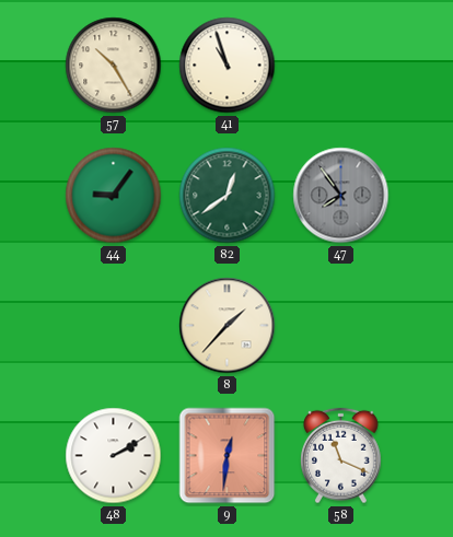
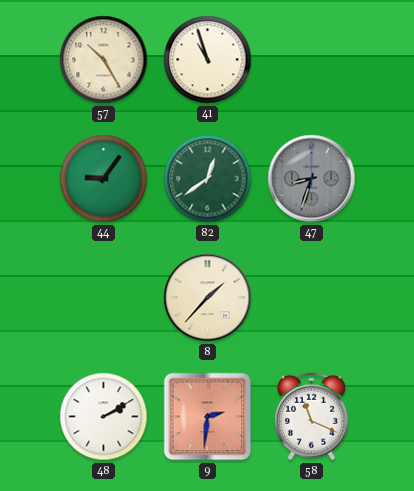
47: 7:54 -> 8:33 (312, 179)
9: 12:31 -> 2:31 (208, 417)
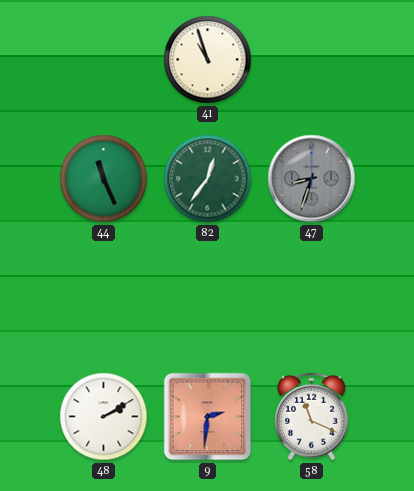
57: 10:25 -> none (104, 60)
44: 9:06 -> 11:26 (104, 179)
82: 12:39 -> 12:36 (208, 179)
8: 1:37 -> none (208, 298)
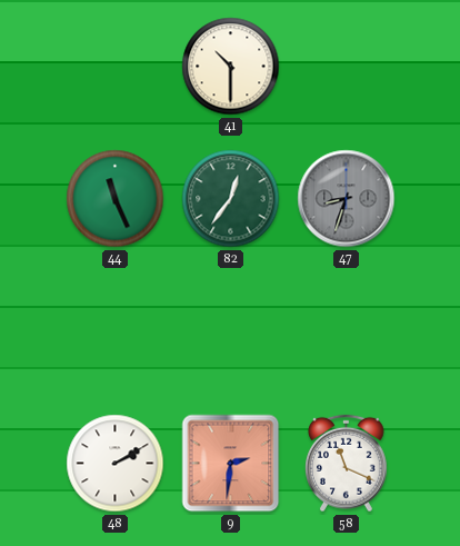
41: 10:57 -> 10:30 (231, 67)
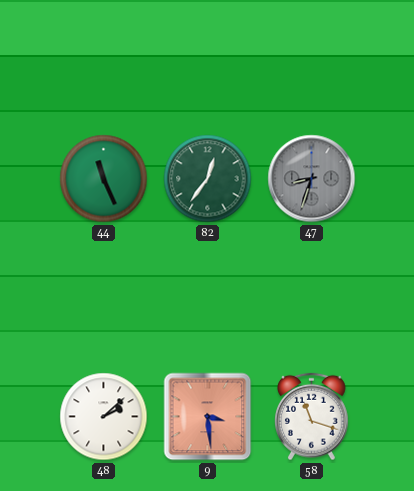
41: 10:30 -> none (231, 67)
48: 2:10 -> 2:08 (104, 417)
9: 2:31 -> 3:29 (208, 417)
58: 11:19 -> 11:18 (312, 417)
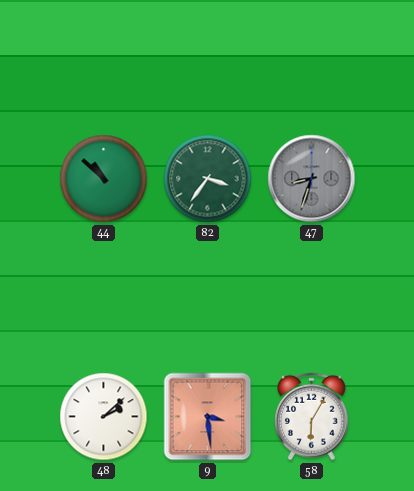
44: 11:26 -> 10:52 (104, 179)
82: 12:36 -> 3:36 (208, 179)
58: 11:18 -> 6:05 (312, 417)
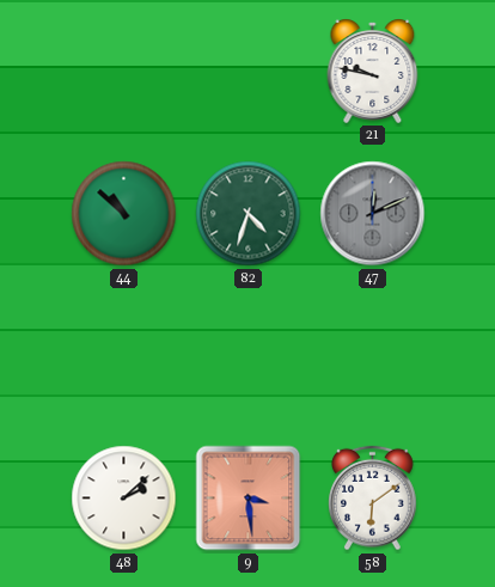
21: none -> 9:47 (373, 71)
82: 3:36 -> 4:33 (249, 214)
47: 8:33 -> 12:11 (373, 214)
58: 6:05 -> 6:09 (373, 499)
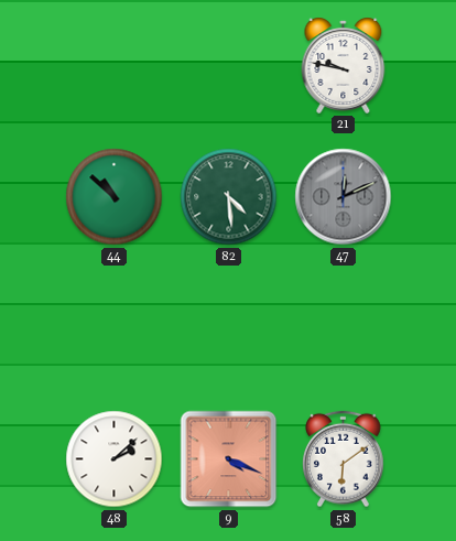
82: 4:33 -> 4:29 (229, 197)
9: 3:29 -> 4:19 (229, 459)
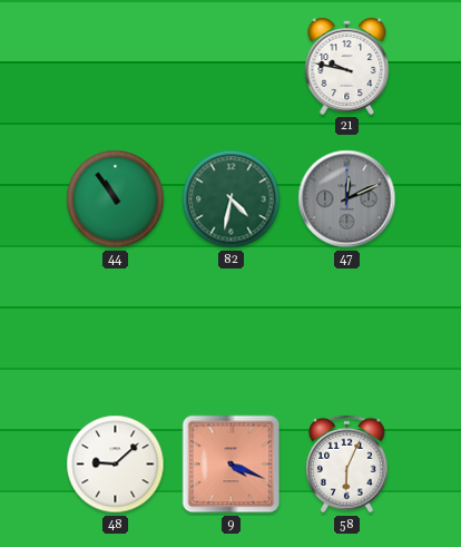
44: 10:52 -> 10:54 (116, 199)
82: 4:29 -> 4:32 (232, 199)
48: 2:08 -> 9:08 (116, 465)
58: 6:09 -> 6:04 (347, 465)
